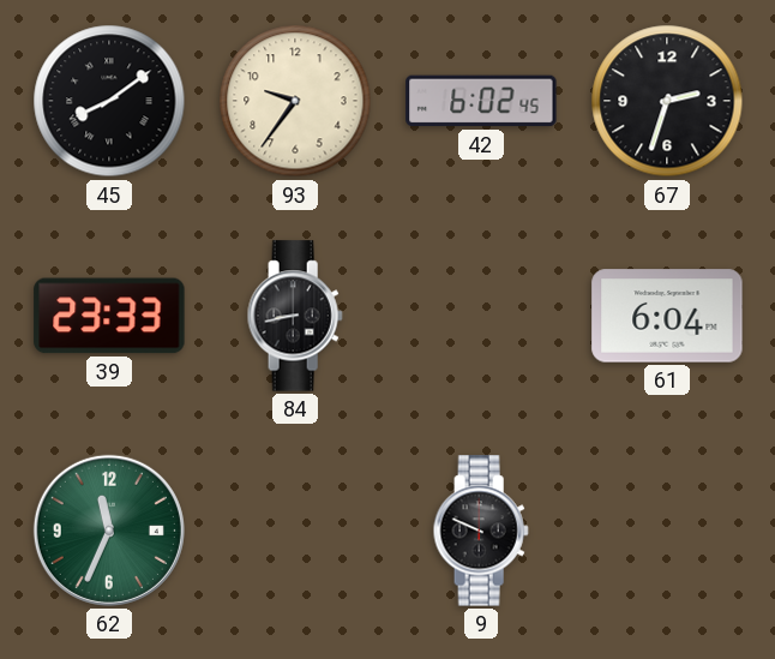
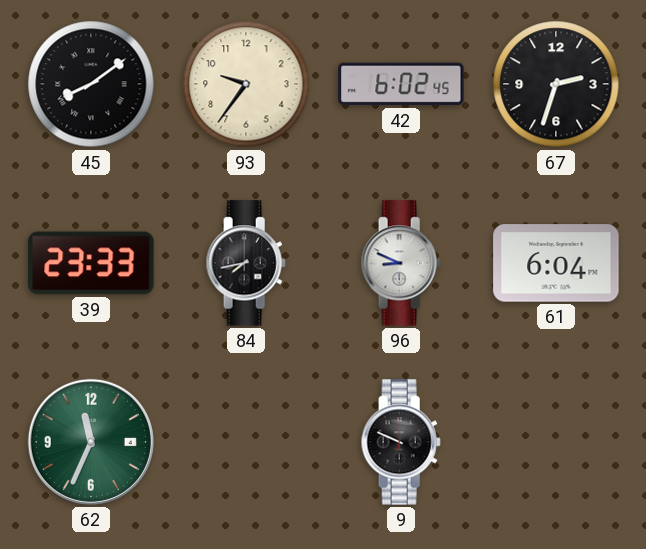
84: 8:43 -> 7:43 (246, 263)
96: none -> 8:49 (401, 263)
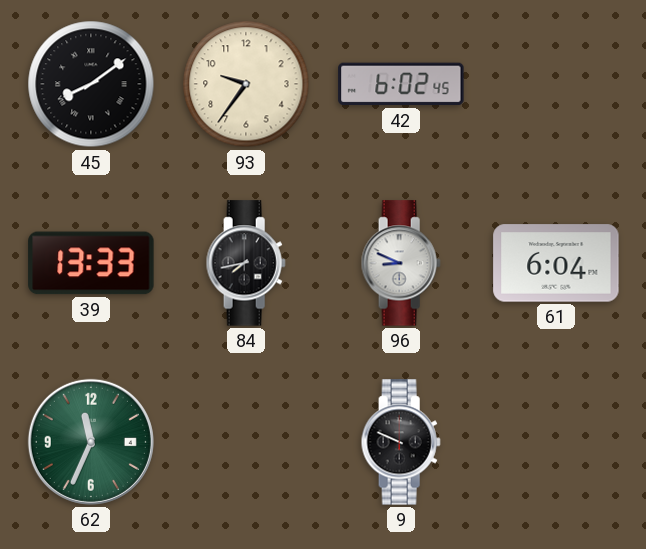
67: 2:33 -> none (556, 84)
39: 23:33 -> 13:33 (91, 263)
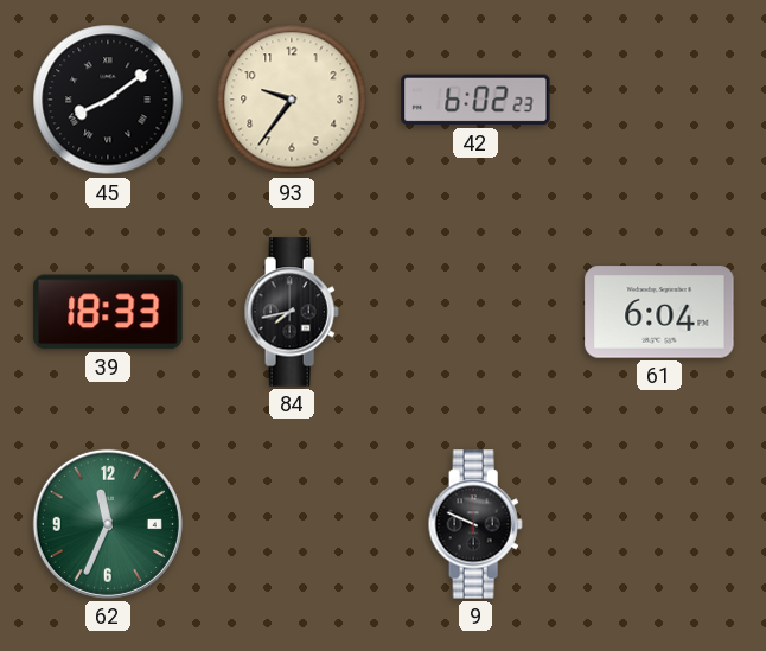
42: 6:02:45 -> 6:02:23 (475, 100)
39: 13:33 -> 18:33 (108, 312)
96: 8:49 -> none (401, 263)
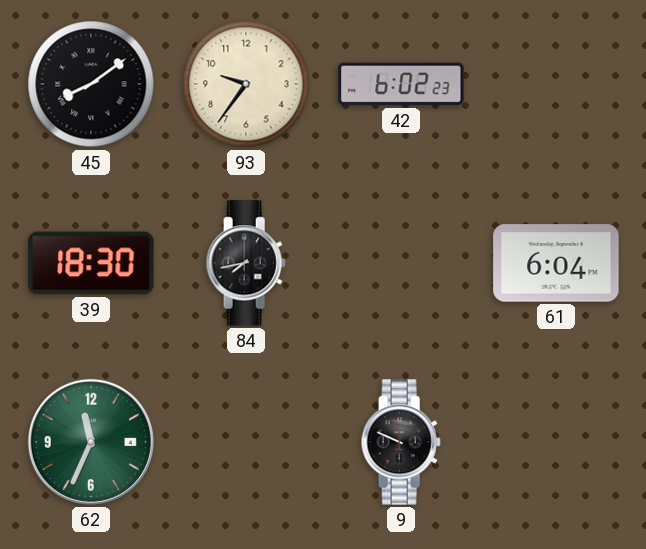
39: 18:33 -> 18:30 (91, 263)
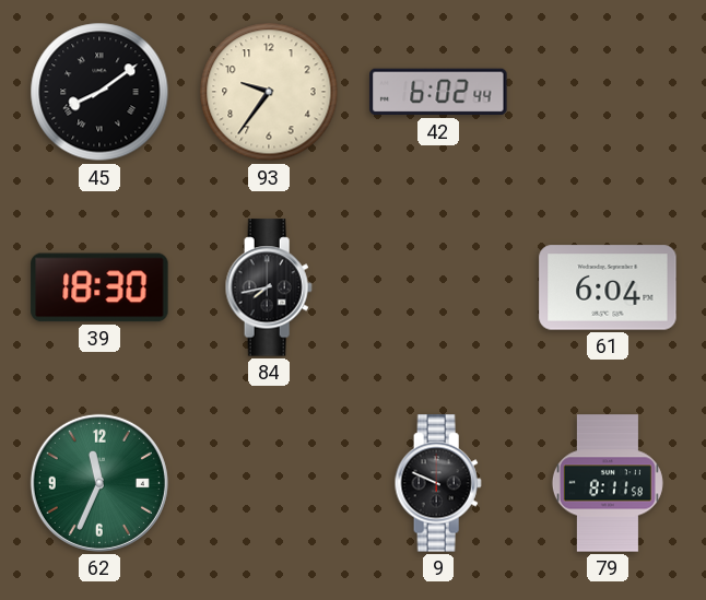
42: 6:02:23 -> 6:02:44 (438, 92)
79: none -> 8:11 (608, 483)
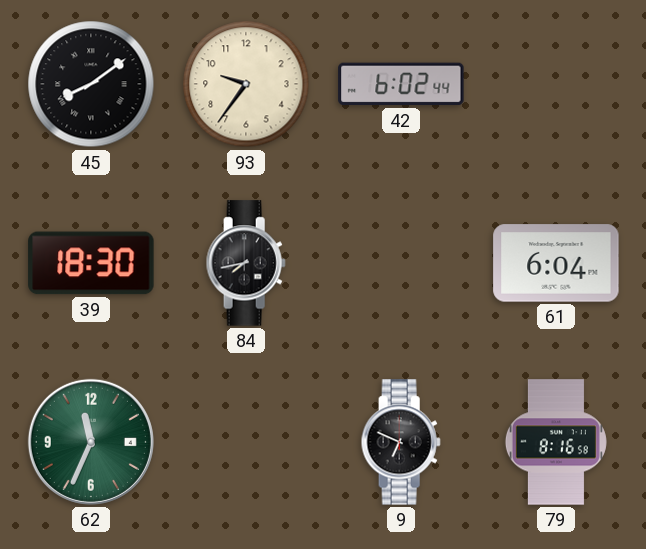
9: 9:49 -> 6:49 (401, 442)
79: 8:11 -> 8:16 (556, 442)
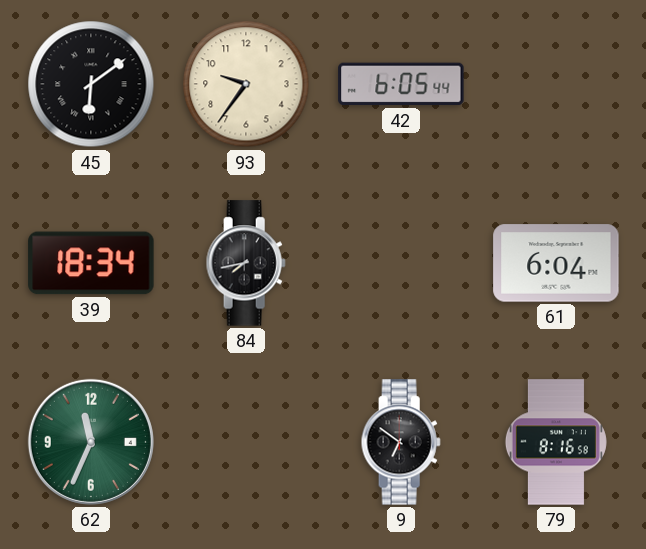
45: 8:09 -> 6:09 (91, 84)
42: 6:02 -> 6:05 (401, 84)
39: 18:30 -> 18:34 (91, 263)
9: 6:49 -> 6:51 (401, 442)
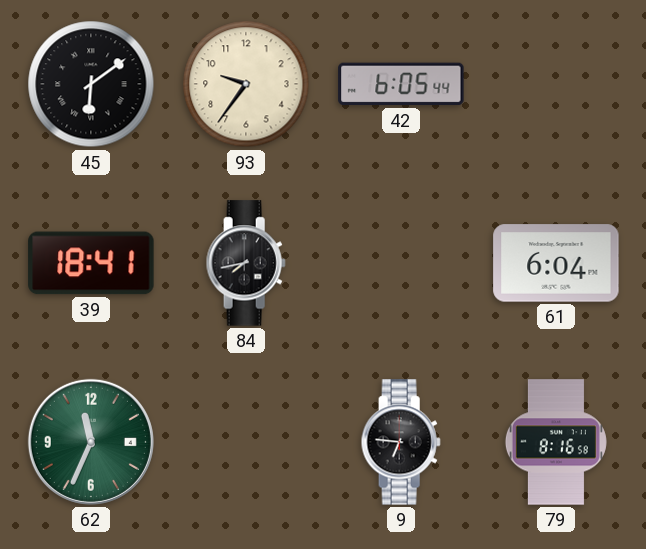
39: 18:34 -> 18:41 (91, 263)
9: 6:51 -> 6:46 (401, 442)
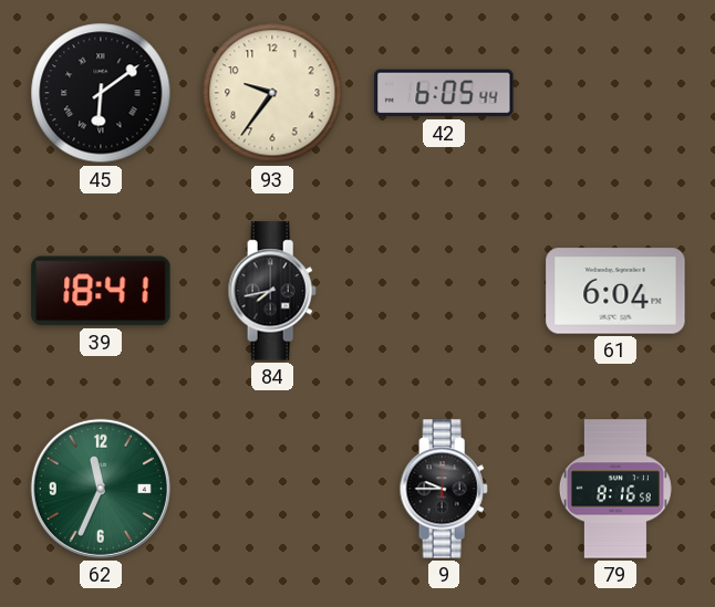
9: 6:46 -> 9:45 (444, 489)
